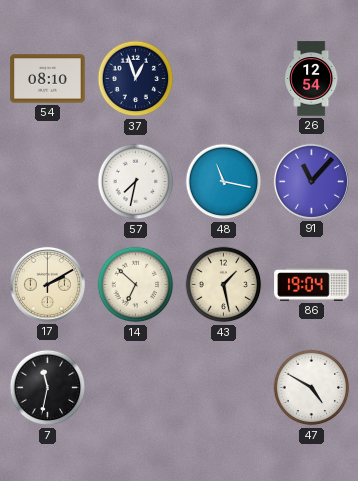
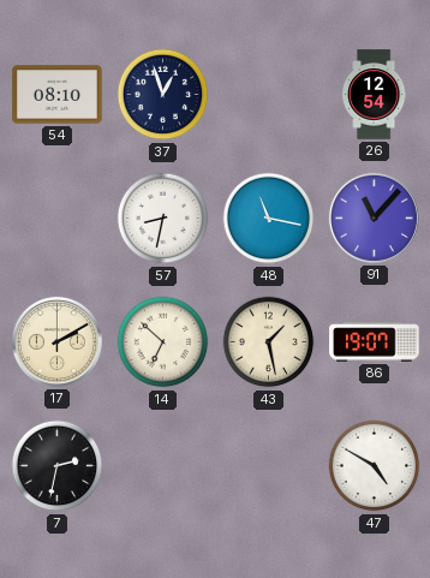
57: 7:32 -> 8:32 (163, 219)
86: 19:04 -> 19:07 (375, 342)
7: 11:32 -> 2:32 (58, 466)
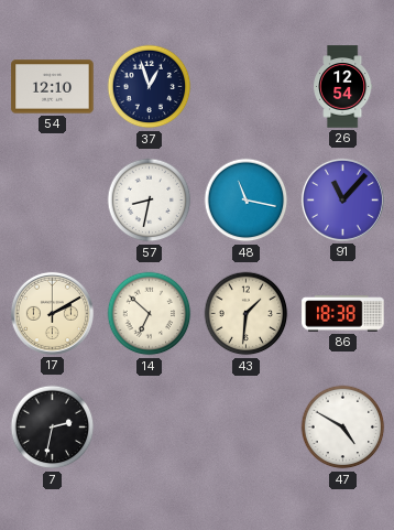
54: 08:10 -> 12:10 (53, 87)
43: 1:28 -> 1:31 (247, 314)
86: 19:07 -> 18:38 (343, 314)
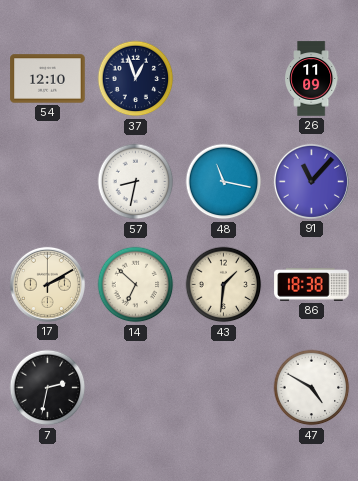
26: 12:54 -> 11:09 (312, 79)
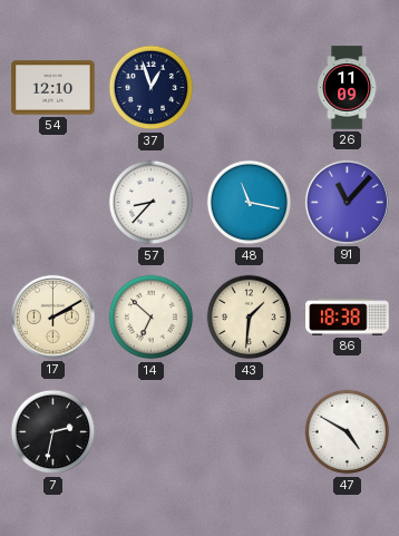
57: 8:32 -> 8:37 (152, 203)
